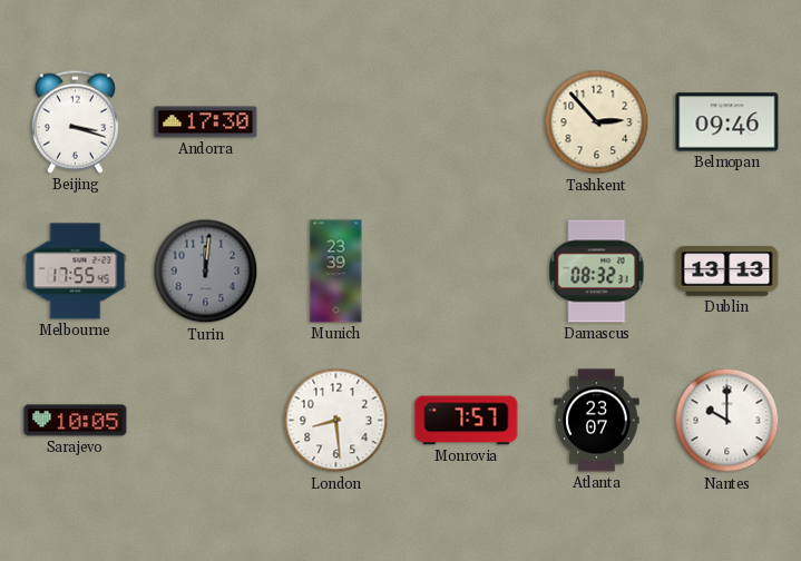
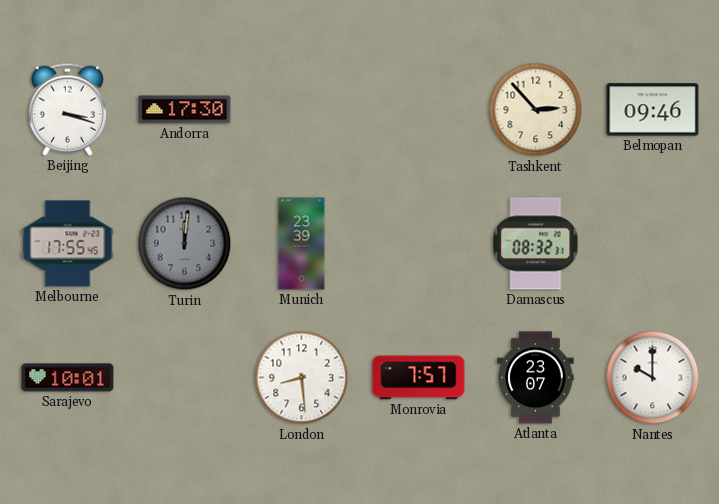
Dublin: 13:13 -> none (727, 272)
Sarajevo: 10:05 -> 10:01 (68, 378)
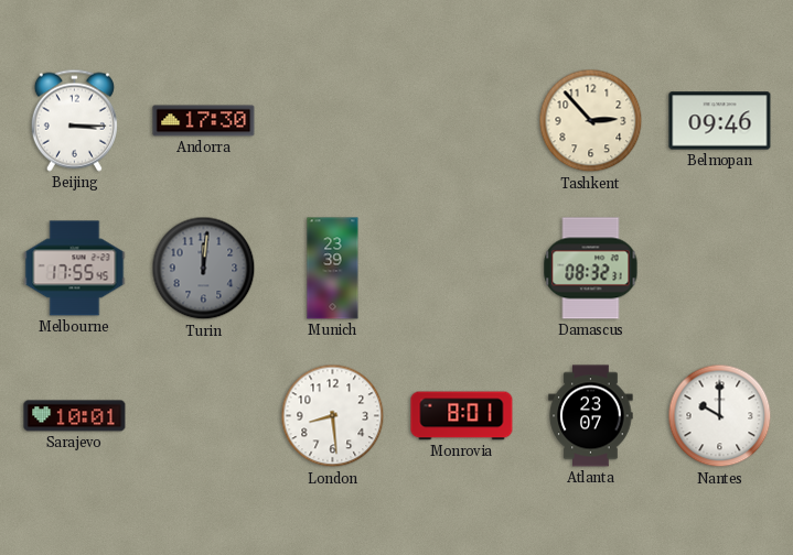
Beijing: 3:18 -> 3:15 (74, 120)
Monrovia: 7:57 -> 8:01 (462, 416)
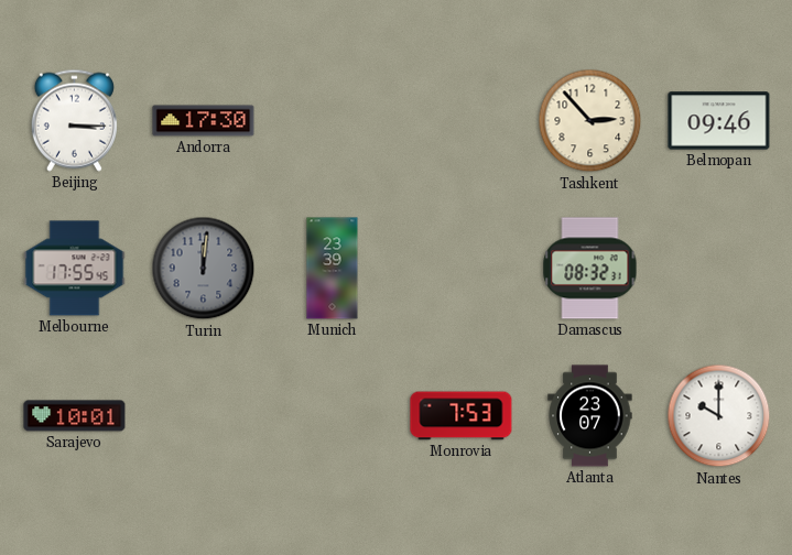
London: 8:29 -> none (333, 416)
Monrovia: 8:01 -> 7:53 (462, 416)
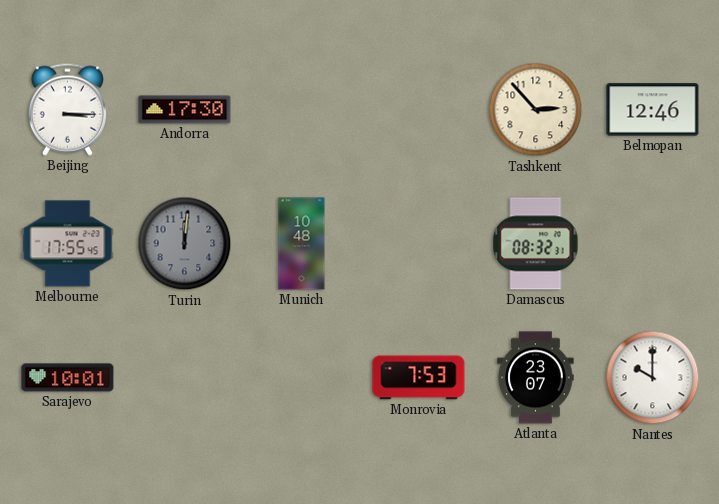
Belmopan: 09:46 -> 12:46 (653, 110)
Munich: 23:39 -> 10:48 (302, 244)
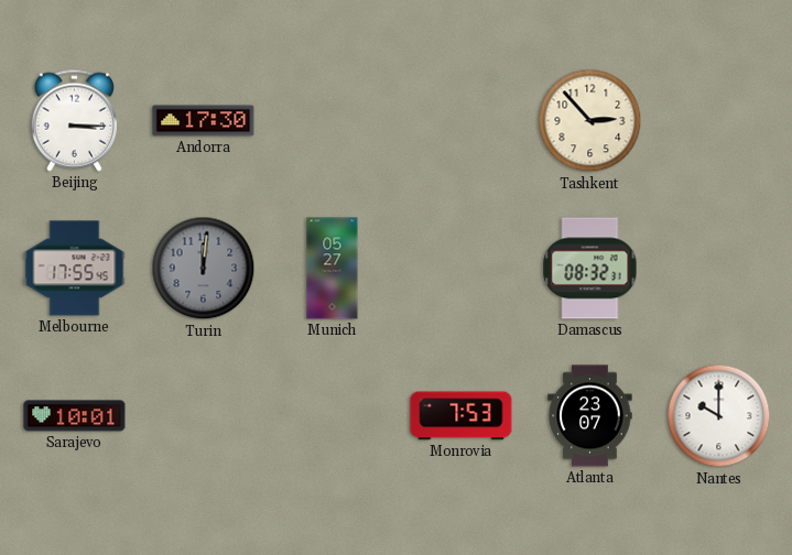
Belmopan: 12:46 -> none (653, 110)
Munich: 10:48 -> 05:27 (333, 269)
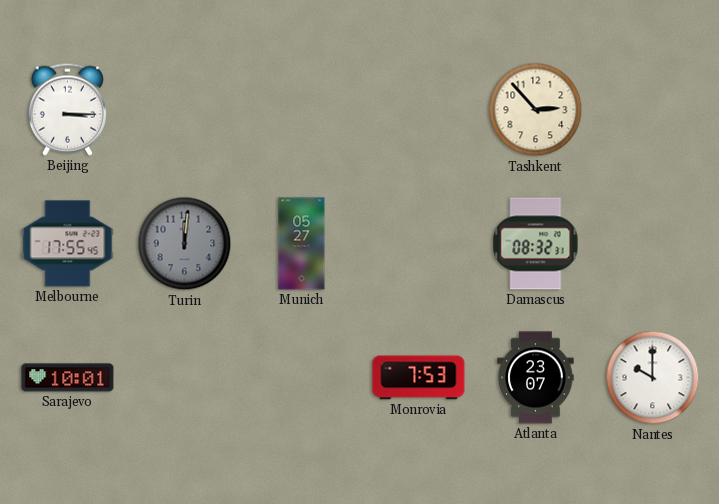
Andorra: 17:30 -> none (204, 121)
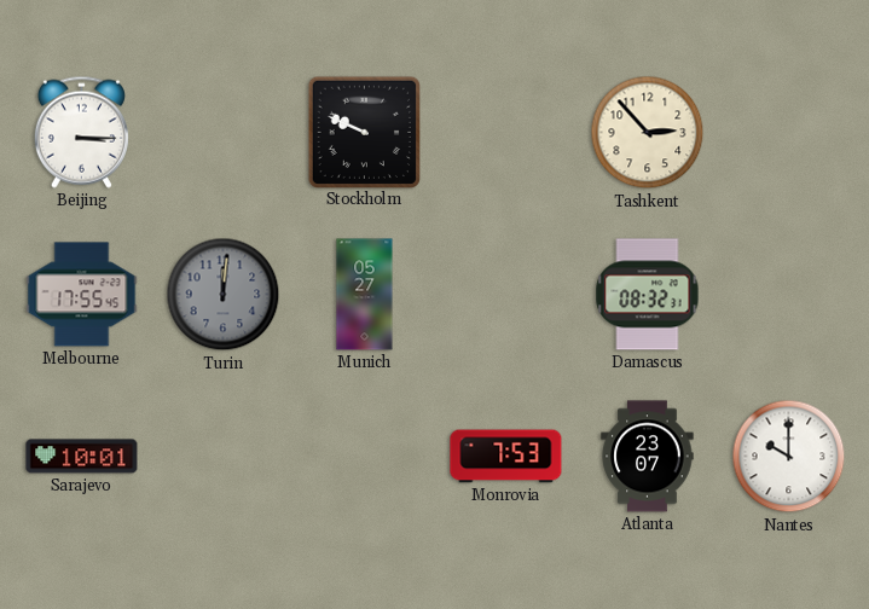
Stockholm: none -> 9:49 (364, 132)
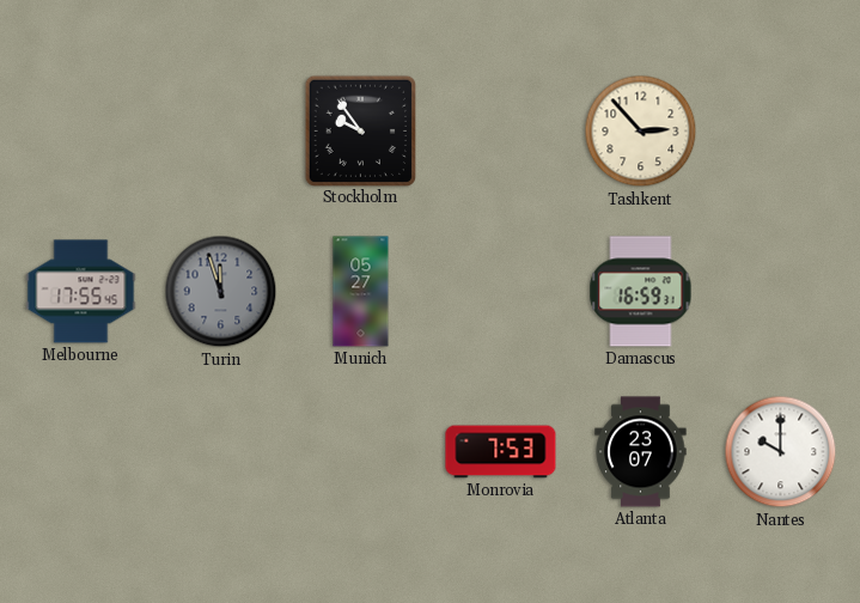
Beijing: 3:15 -> none (81, 132)
Stockholm: 9:49 -> 9:54 (360, 130)
Turin: 12:01 -> 11:57 (221, 292)
Damascus: 08:32 -> 16:59 (641, 292)
Sarajevo: 10:01 -> none (82, 457)
